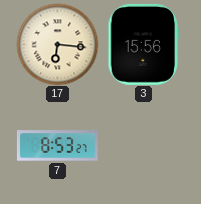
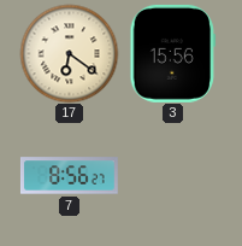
17: 6:16 -> 6:21 (69, 53)
7: 8:53 -> 8:56 (69, 176)
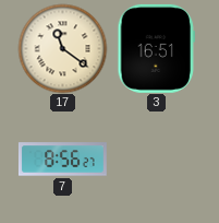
17: 6:21 -> 11:21 (62, 48)
3: 15:56 -> 16:51 (157, 48)
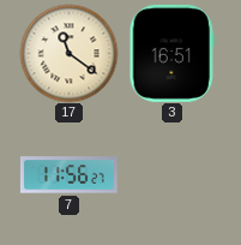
7: 8:56 -> 11:56 (68, 175)
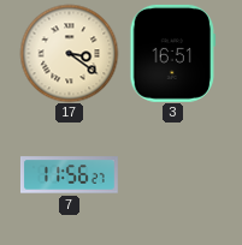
17: 11:21 -> 3:21 (69, 53)
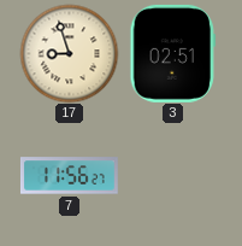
17: 3:21 -> 8:57 (69, 53)
3: 16:51 -> 02:51 (173, 53)
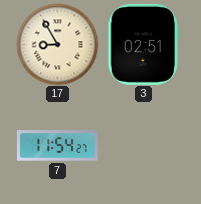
17: 8:57 -> 8:55 (57, 44)
7: 11:56 -> 11:54 (57, 146)
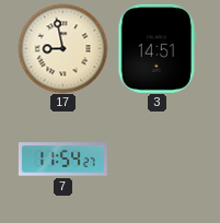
17: 8:55 -> 8:58 (62, 48)
3: 02:51 -> 14:51 (158, 48)
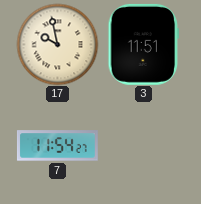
17: 8:58 -> 9:58 (57, 44)
3: 14:51 -> 11:51 (144, 44)
